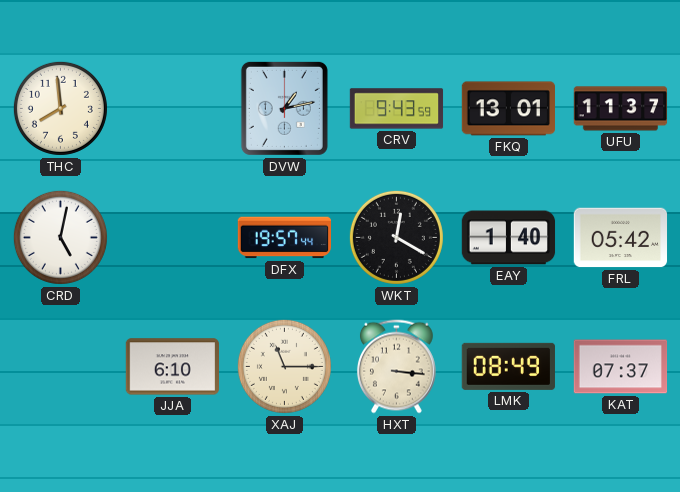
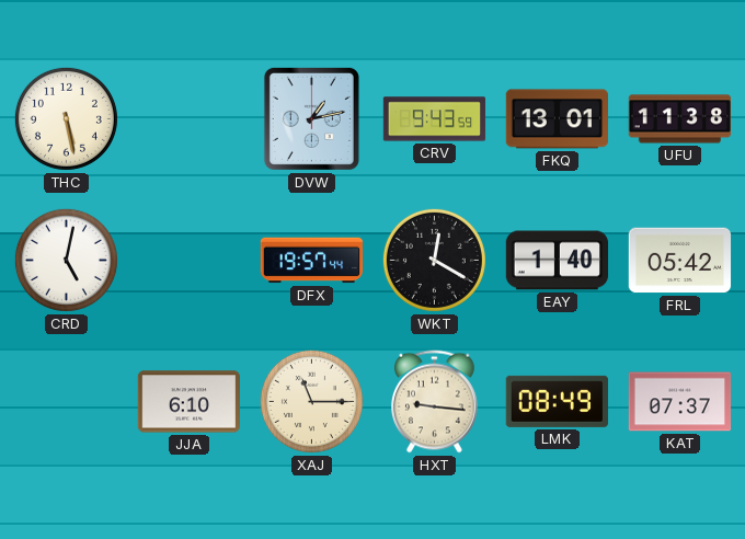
THC: 7:59 -> 5:28 (66, 118)
UFU: 11:37 -> 11:38 (680, 119)
HXT: 3:16 -> 9:16 (434, 402)
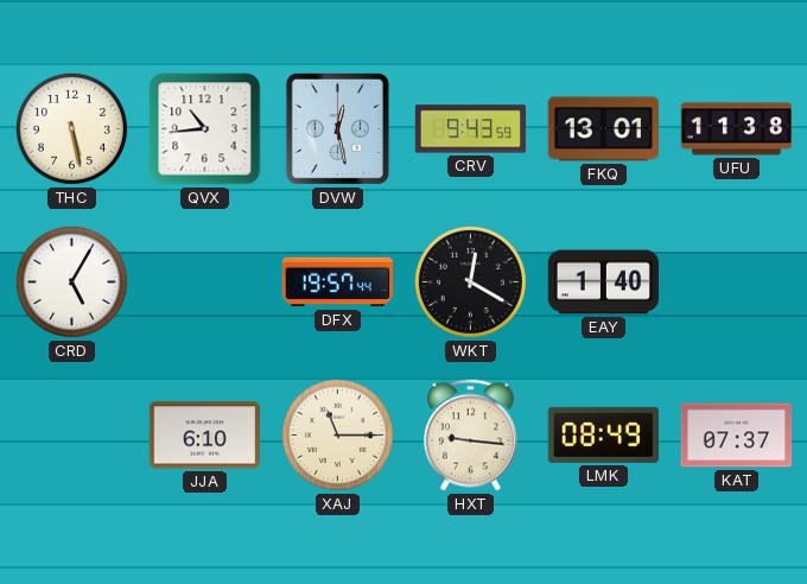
QVX: none -> 10:44 (205, 129)
DVW: 1:13 -> 12:28 (337, 128)
CRD: 5:02 -> 5:05 (71, 281)
FRL: 05:42 -> none (680, 261)
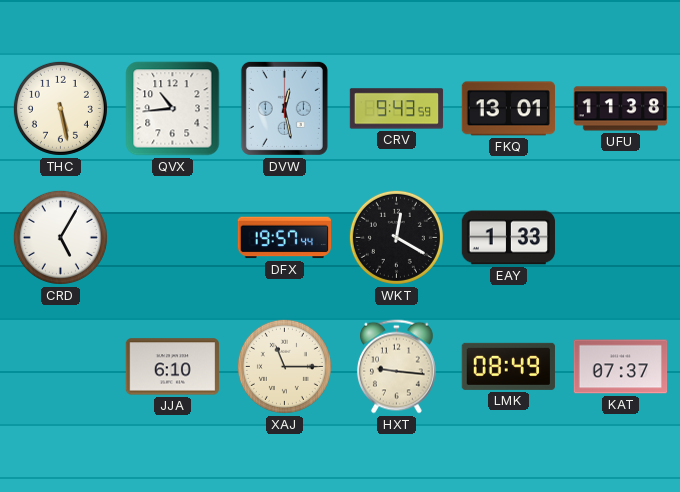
EAY: 1:40 -> 1:33 (509, 238)
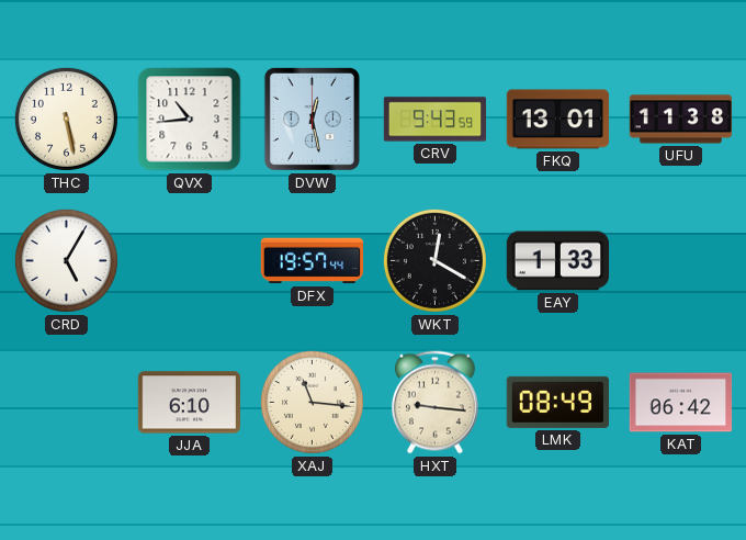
XAJ: 11:15 -> 11:16 (312, 402)
KAT: 07:37 -> 06:42 (681, 403)
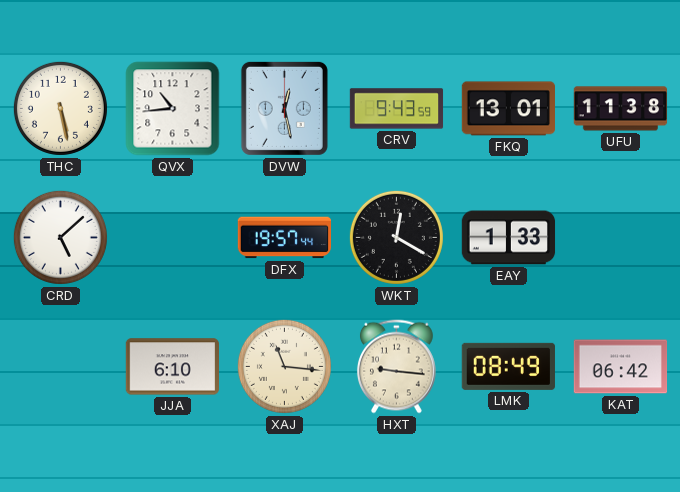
CRD: 5:05 -> 5:08 (60, 237)
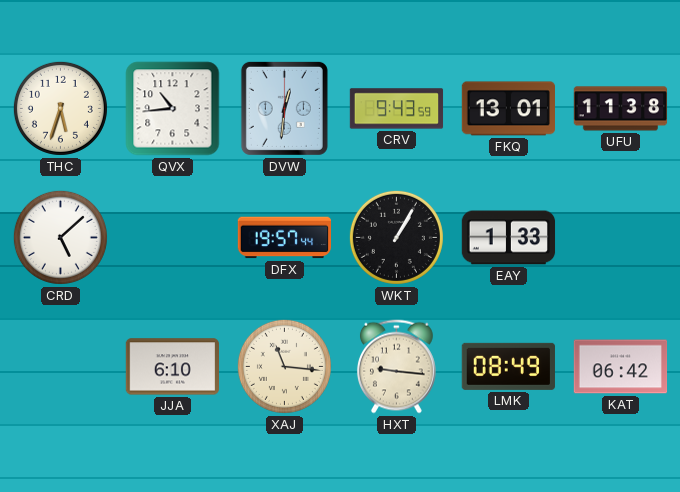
THC: 5:28 -> 5:33 (60, 108)
DVW: 12:28 -> 12:31 (284, 108)
WKT: 12:20 -> 1:05 (396, 237)
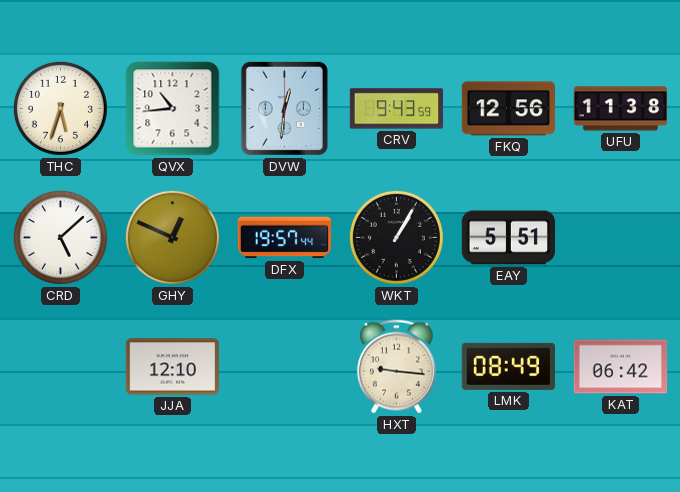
FKQ: 13:01 -> 12:56 (508, 109)
GHY: none -> 12:49 (172, 237)
EAY: 1:33 -> 5:51 (509, 238)
JJA: 6:10 -> 12:10 (172, 367)
XAJ: 11:16 -> none (284, 366)
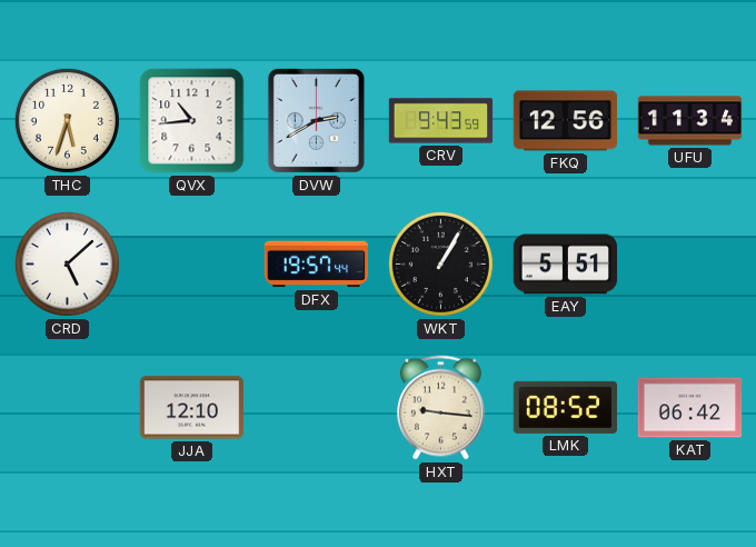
DVW: 12:31 -> 2:40 (316, 120)
UFU: 11:38 -> 11:34 (690, 121)
GHY: 12:49 -> none (172, 237)
LMK: 08:49 -> 08:52 (565, 407)
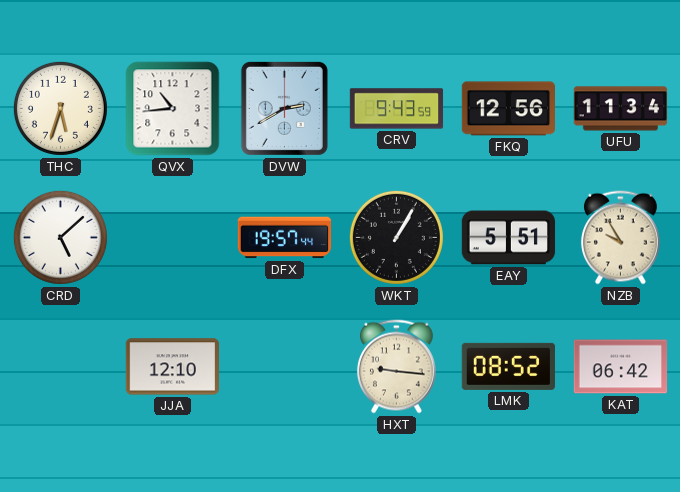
NZB: none -> 9:55 (620, 238)
